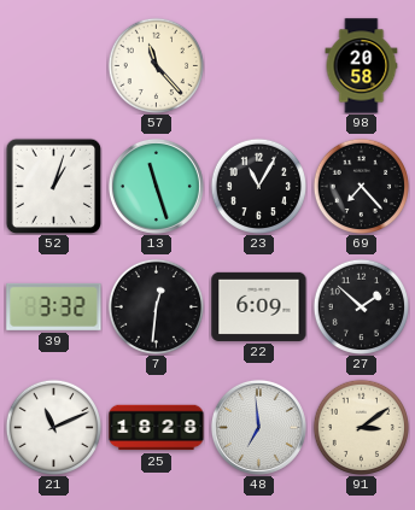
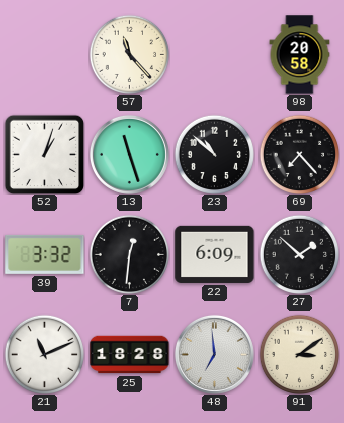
23: 11:05 -> 10:52 (214, 154)
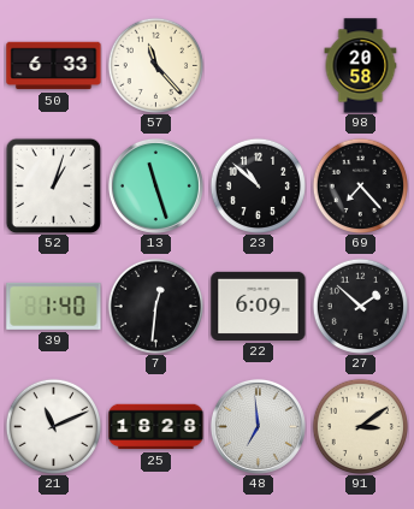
50: none -> 6:33 (54, 66)
39: 3:32 -> 1:40 (54, 306)
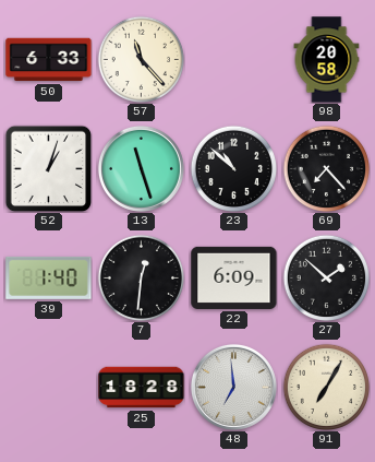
21: 11:11 -> none (53, 426)
91: 3:09 -> 7:05 (326, 387)
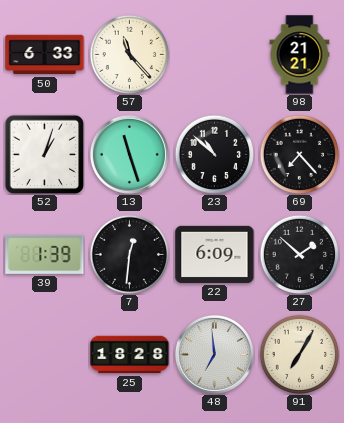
98: 20:58 -> 21:21 (300, 55)
39: 1:40 -> 1:39 (45, 254)
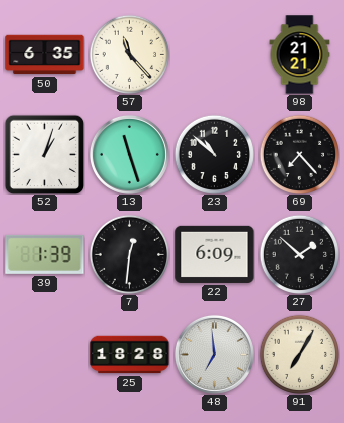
50: 6:33 -> 6:35 (45, 55)
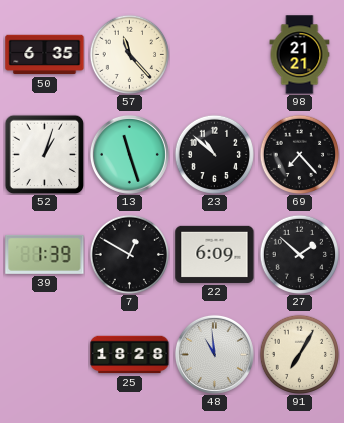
7: 12:31 -> 12:50 (129, 254)
48: 6:59 -> 10:59 (214, 354)
